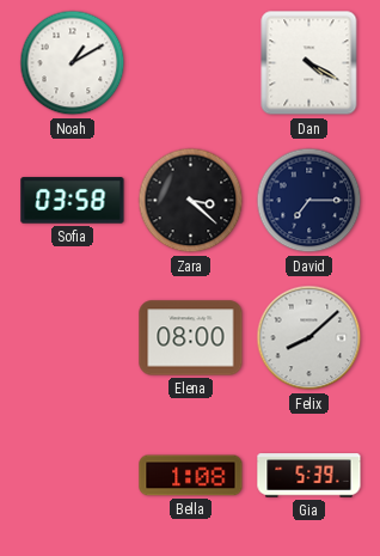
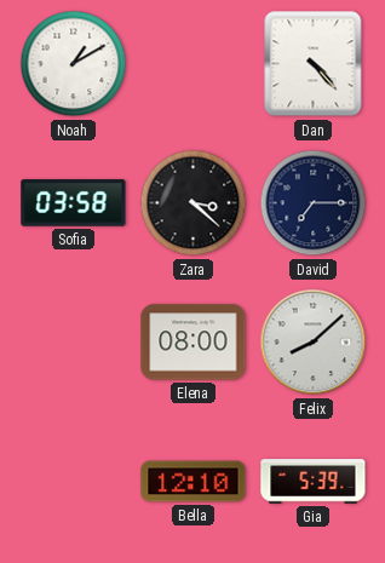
Dan: 4:20 -> 4:23 (314, 64)
Bella: 1:08 -> 12:10 (194, 482)
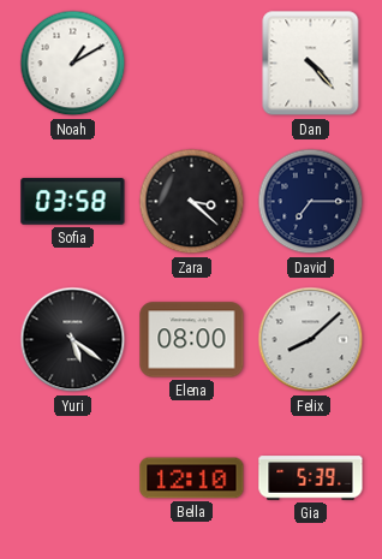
Yuri: none -> 5:21 (73, 340)
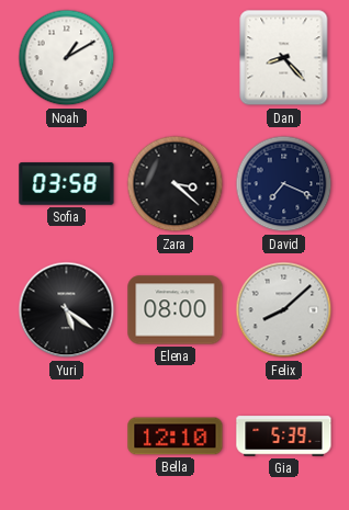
Dan: 4:23 -> 8:23 (284, 58)
David: 7:15 -> 7:19 (284, 184)
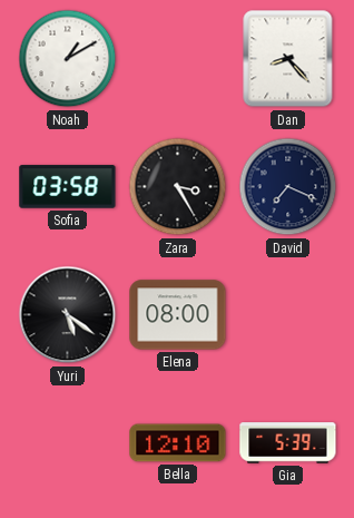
Zara: 3:22 -> 3:25 (178, 187)
Felix: 8:08 -> none (284, 310)
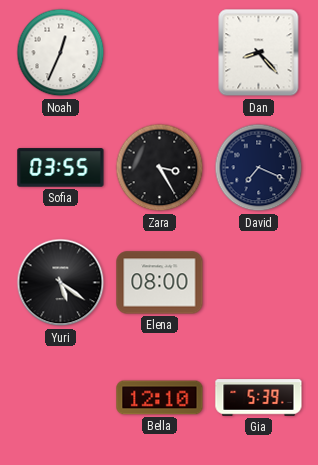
Noah: 1:10 -> 12:34 (61, 53)
Sofia: 03:58 -> 03:55 (61, 168)
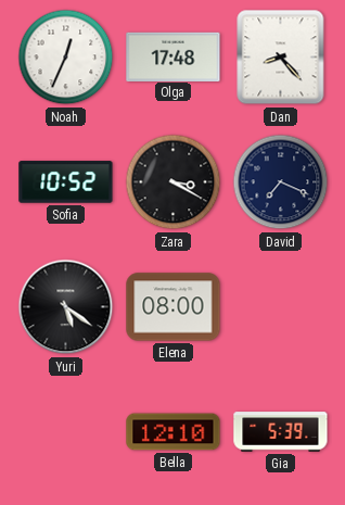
Olga: none -> 17:48 (174, 56)
Sofia: 03:55 -> 10:52 (66, 182)
Zara: 3:25 -> 3:20 (174, 182)
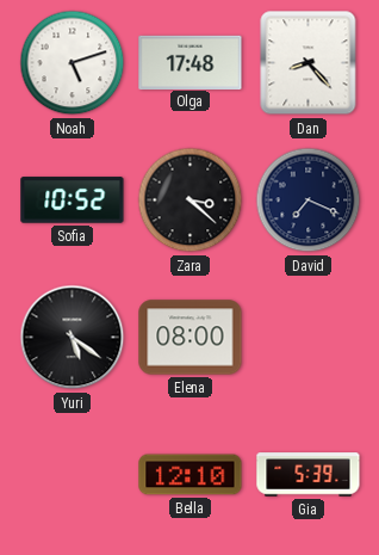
Noah: 12:34 -> 5:12 (73, 63)
Zara: 3:20 -> 3:22 (191, 201)
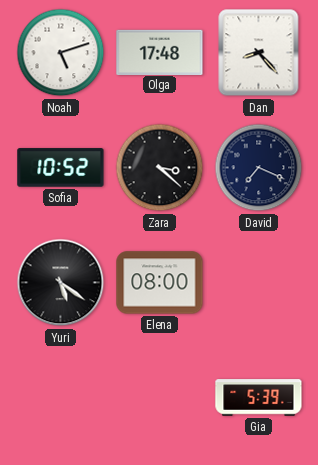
Bella: 12:10 -> none (191, 475)
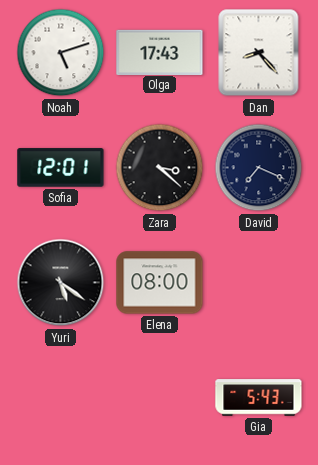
Olga: 17:48 -> 17:43 (160, 52)
Sofia: 10:52 -> 12:01 (61, 168)
Gia: 5:39 -> 5:43 (259, 398)
